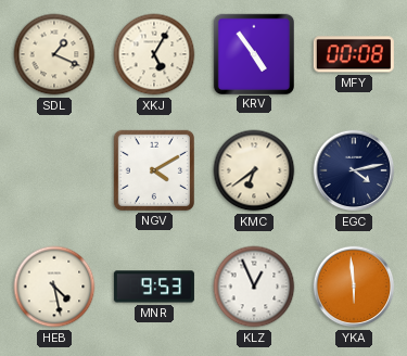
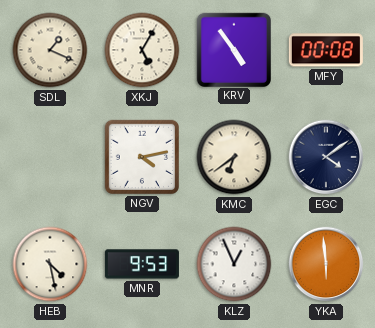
NGV: 4:10 -> 4:13 (142, 157)
EGC: 4:13 -> 4:09 (326, 157)
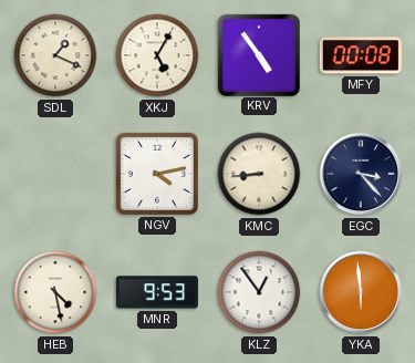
KMC: 6:39 -> 8:44 (259, 174)
EGC: 4:09 -> 3:23 (361, 174)
KLZ: 12:56 -> 12:54 (259, 292)
